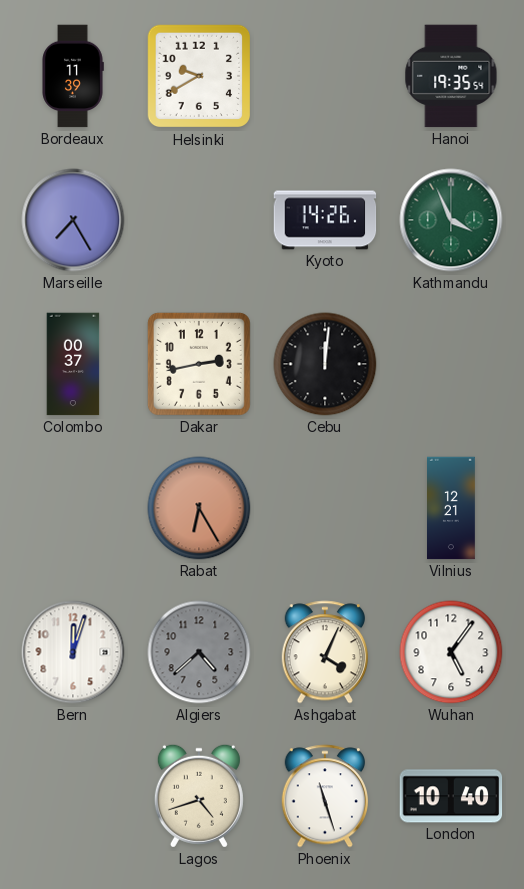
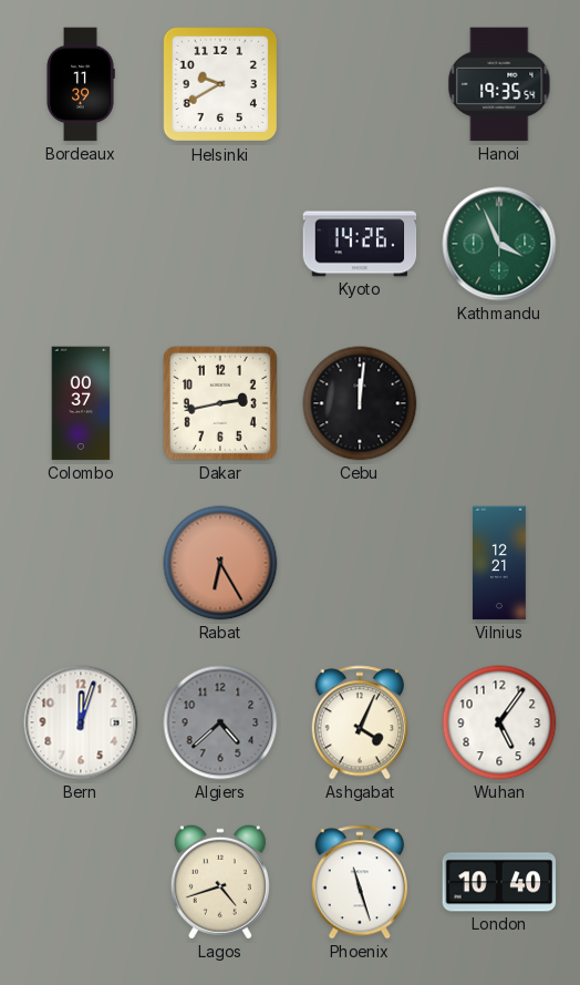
Marseille: 7:25 -> none (73, 220)
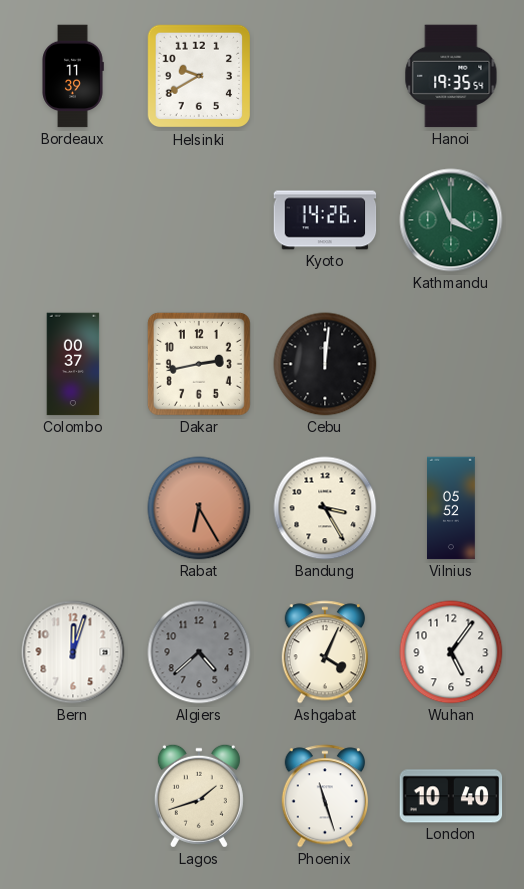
Bandung: none -> 3:25 (325, 508)
Vilnius: 12:21 -> 05:52 (452, 508)
Lagos: 4:42 -> 1:42 (199, 796)
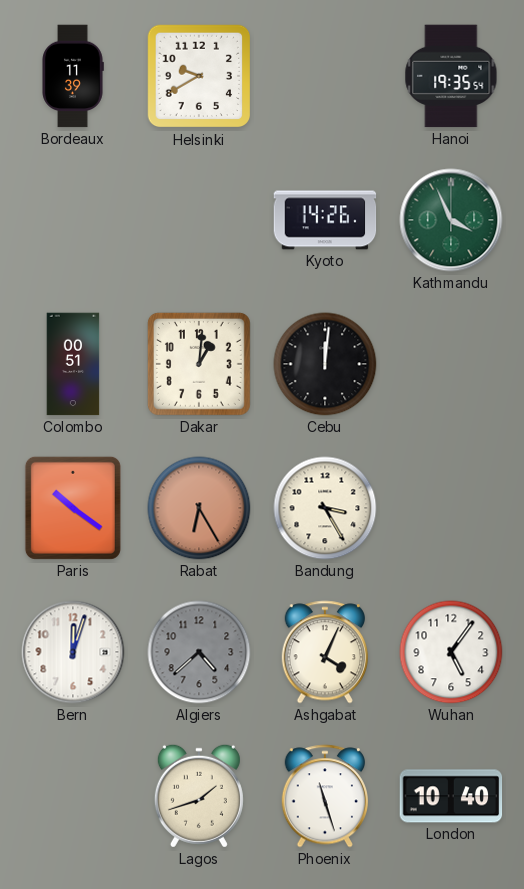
Colombo: 00:37 -> 00:51 (73, 364)
Dakar: 2:43 -> 1:01 (199, 364)
Paris: none -> 10:21 (73, 508)
Vilnius: 05:52 -> none (452, 508)
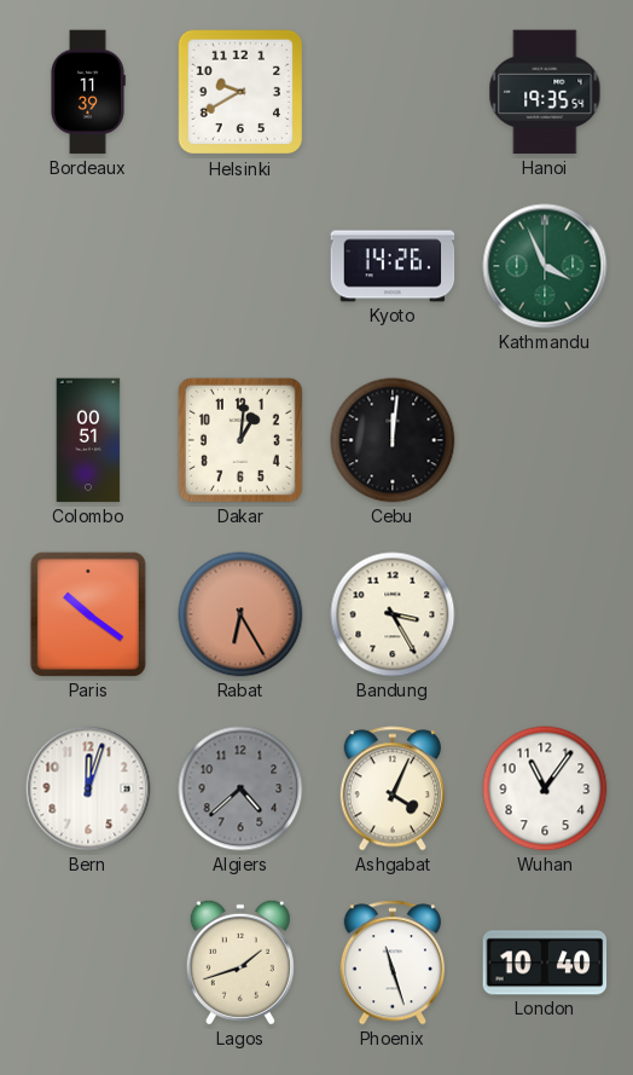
Wuhan: 5:06 -> 11:06 (545, 788)
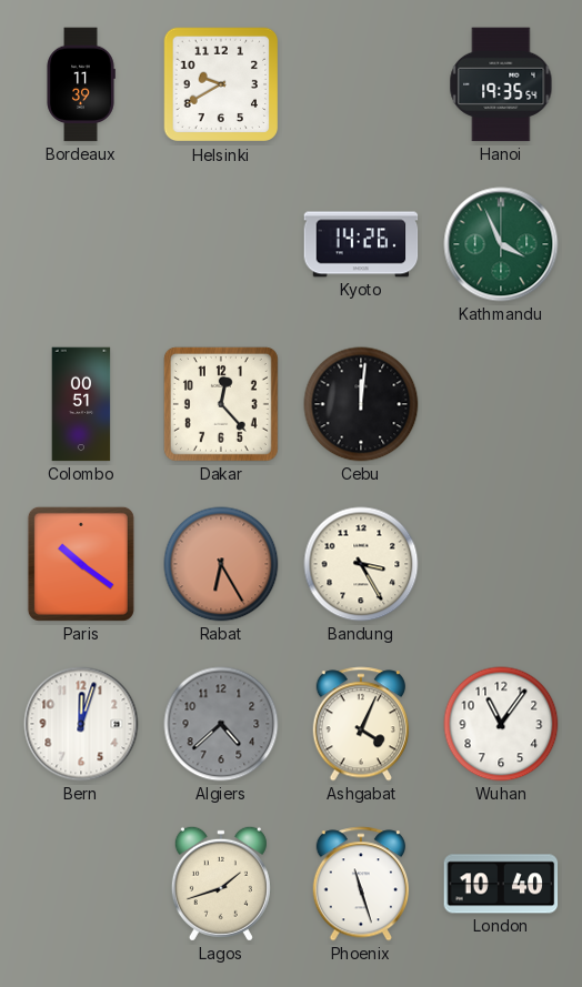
Dakar: 1:01 -> 12:23 (221, 404)
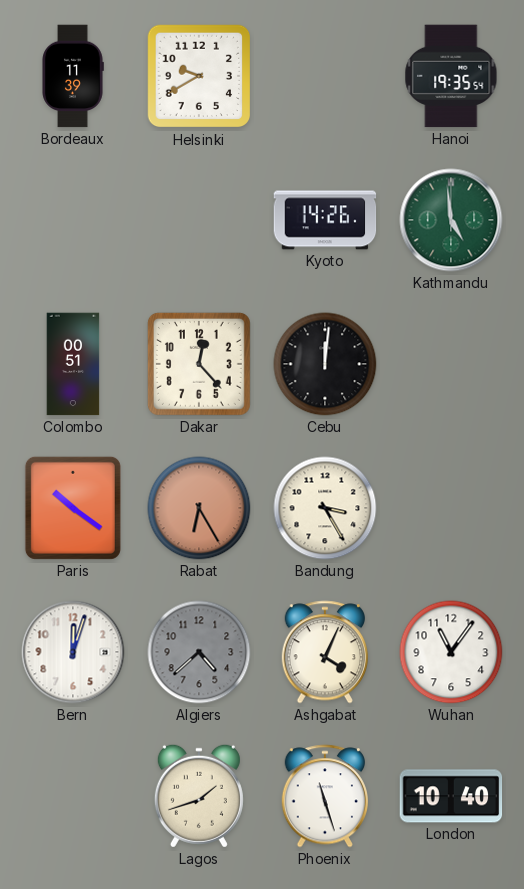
Kathmandu: 3:56 -> 4:59 (451, 220)
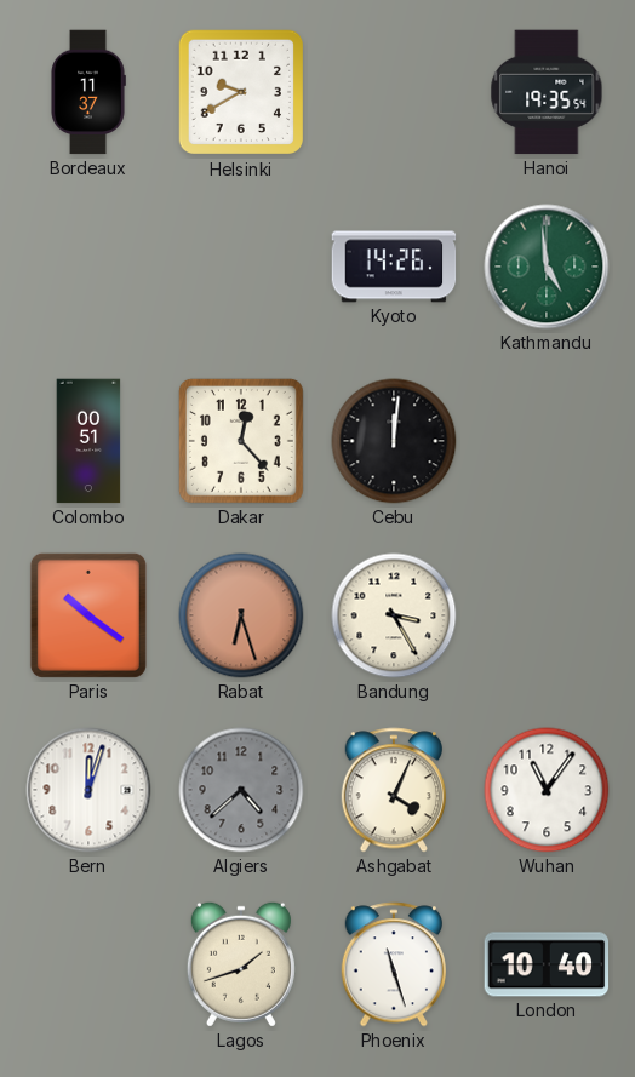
Bordeaux: 11:39 -> 11:37 (88, 92)
Rabat: 6:25 -> 6:27 (241, 615)
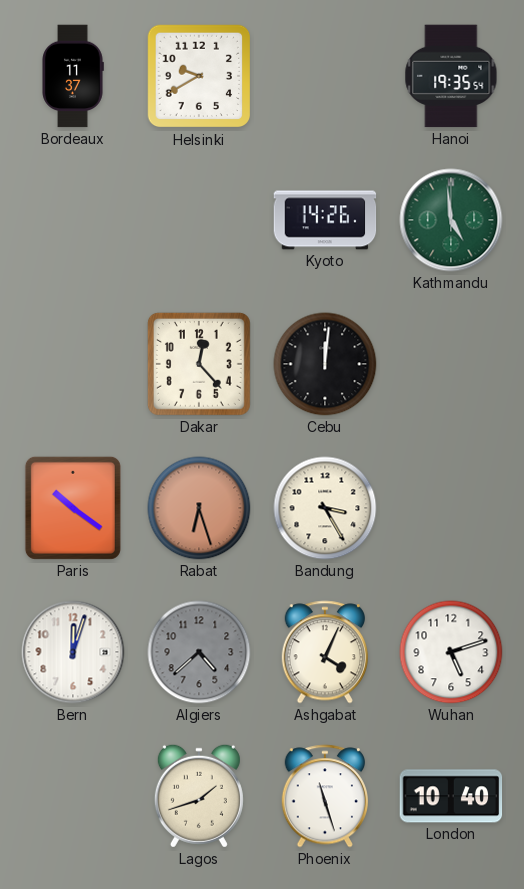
Colombo: 00:51 -> none (88, 441)
Wuhan: 11:06 -> 5:12 (451, 652)
